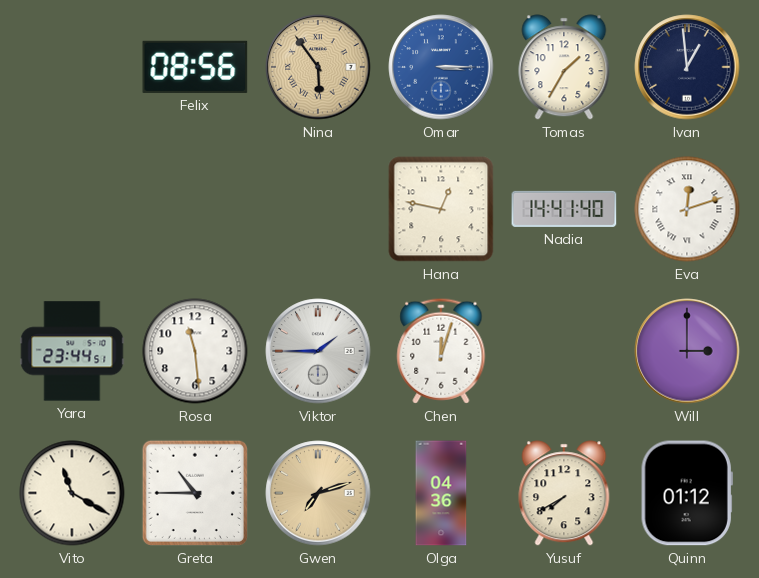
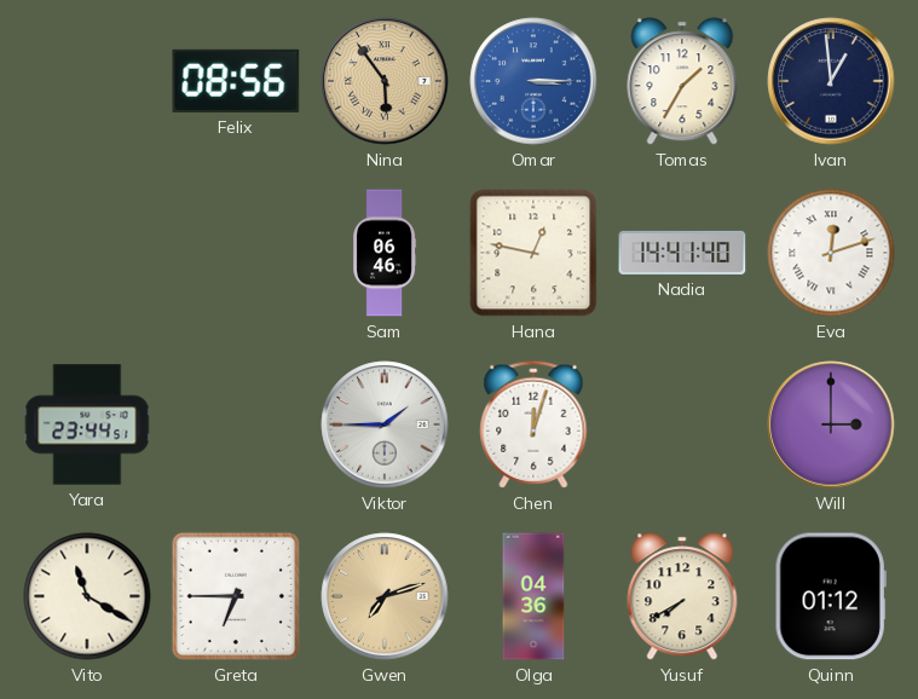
Sam: none -> 06:46 (385, 253)
Rosa: 11:29 -> none (195, 351)
Greta: 10:45 -> 6:45 (236, 596)
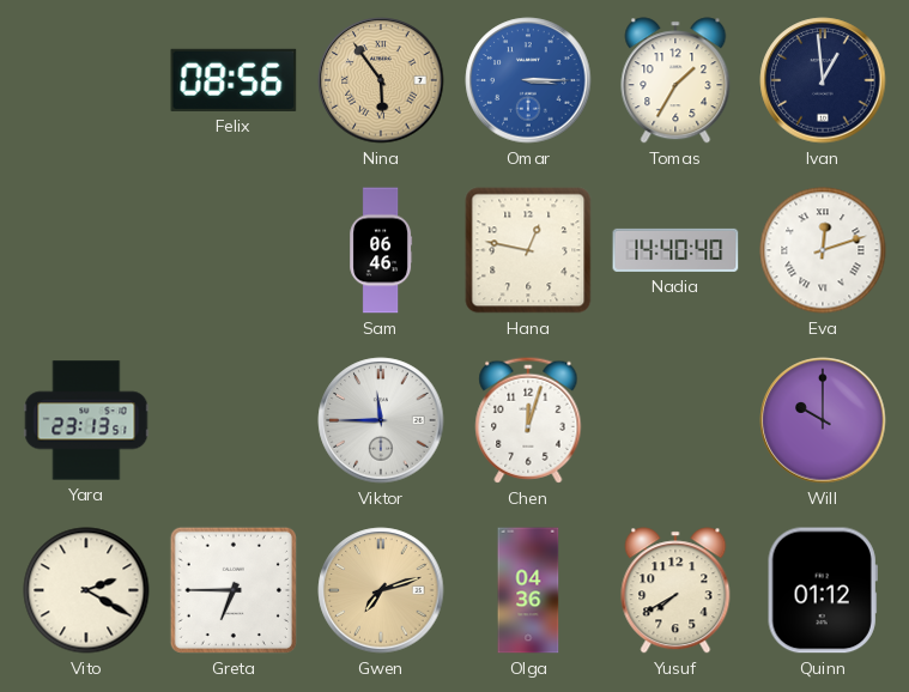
Nadia: 14:41 -> 14:40 (675, 250)
Yara: 23:44 -> 23:13 (86, 420)
Viktor: 1:45 -> 11:45 (381, 420)
Will: 3:00 -> 10:00 (823, 420)
Vito: 11:20 -> 2:20 (86, 590)
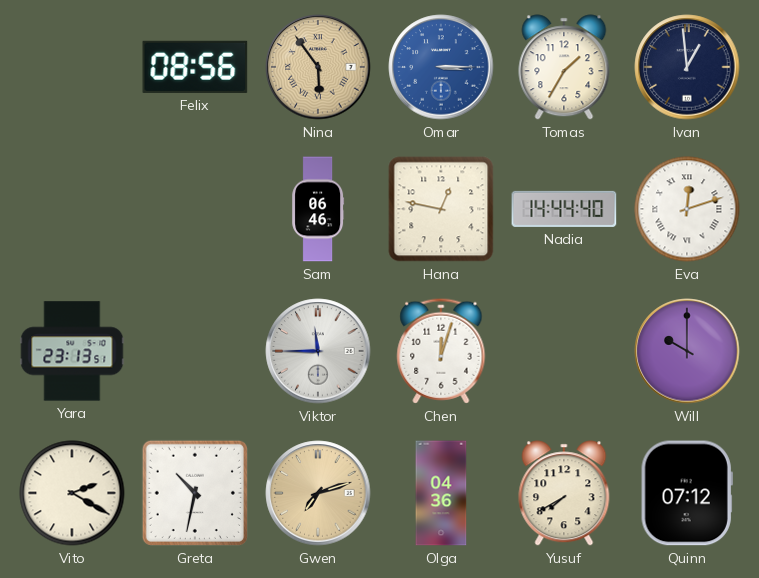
Nadia: 14:40 -> 14:44 (564, 209)
Greta: 6:45 -> 10:32 (195, 493)
Quinn: 01:12 -> 07:12 (687, 493)
